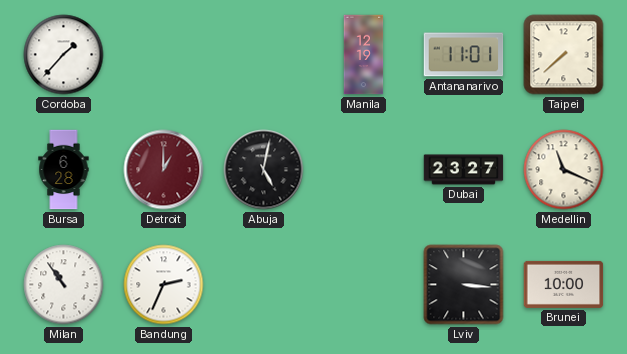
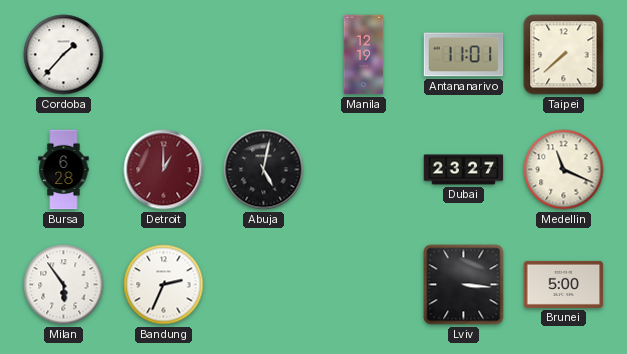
Milan: 10:54 -> 5:54 (64, 285)
Brunei: 10:00 -> 5:00 (564, 284)
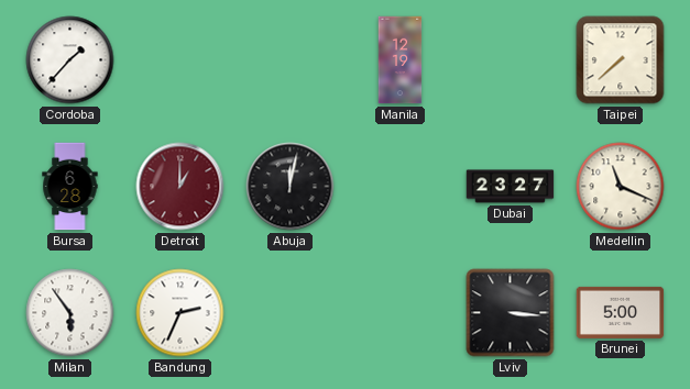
Antananarivo: 11:01 -> none (464, 55)
Abuja: 5:02 -> 12:02 (291, 187)
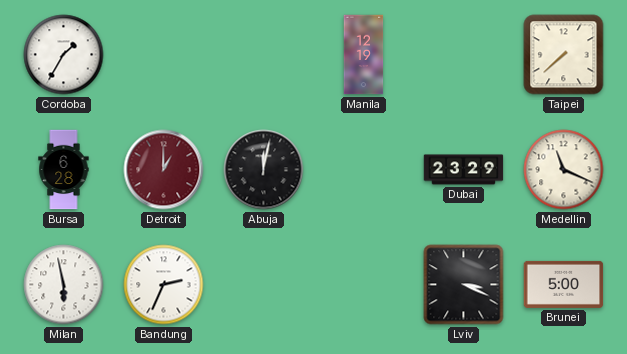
Cordoba: 1:37 -> 1:35 (64, 55)
Dubai: 23:27 -> 23:29 (464, 170)
Milan: 5:54 -> 5:58 (64, 285)
Lviv: 3:16 -> 3:19 (464, 285)
